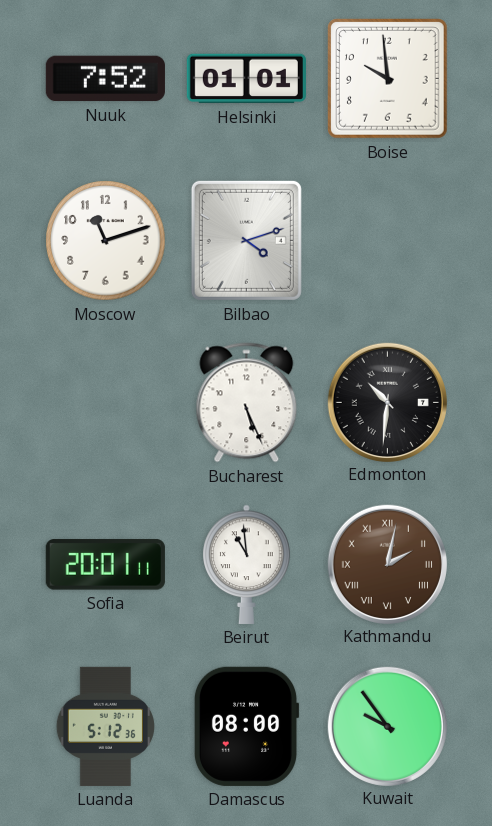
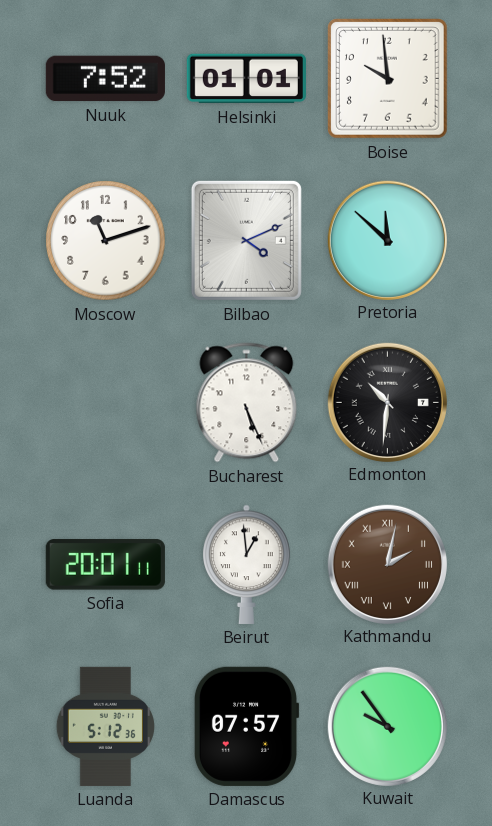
Bilbao: 4:12 -> 4:11 (246, 240)
Pretoria: none -> 11:52 (387, 240)
Beirut: 10:59 -> 12:59 (247, 564)
Damascus: 08:00 -> 07:57 (246, 726)
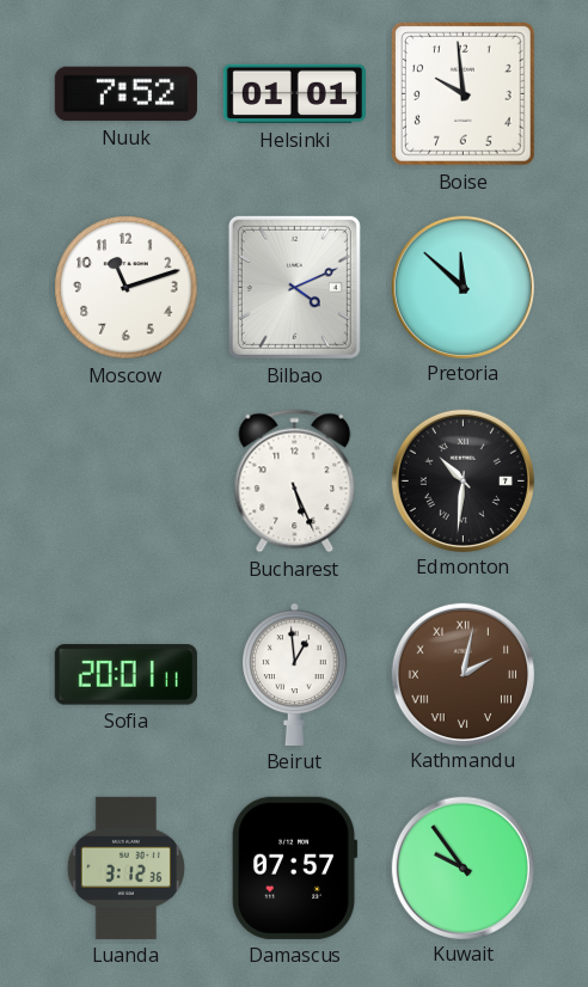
Luanda: 5:12 -> 3:12 (125, 868)
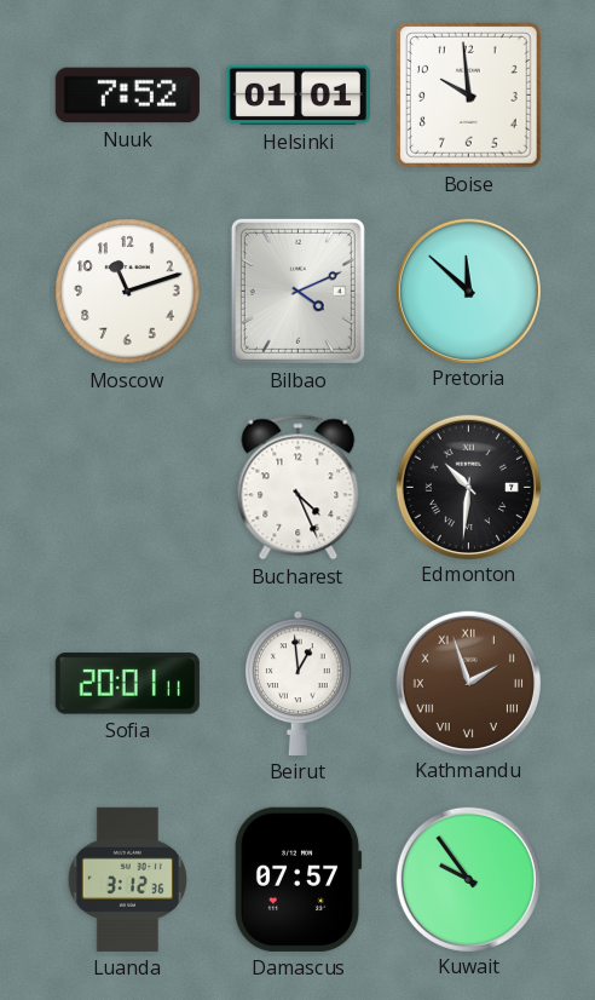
Bucharest: 5:26 -> 4:26 (299, 488)
Kathmandu: 2:02 -> 1:57 (468, 683)
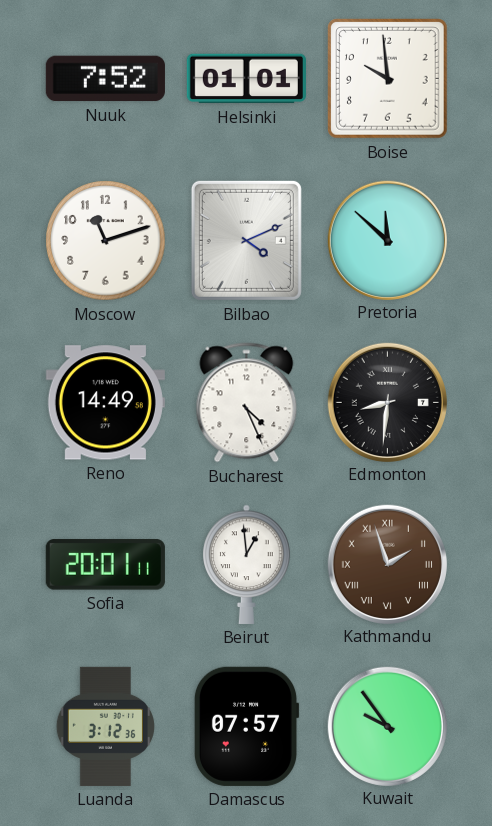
Reno: none -> 14:49 (105, 403)
Edmonton: 10:31 -> 8:31 (387, 402)
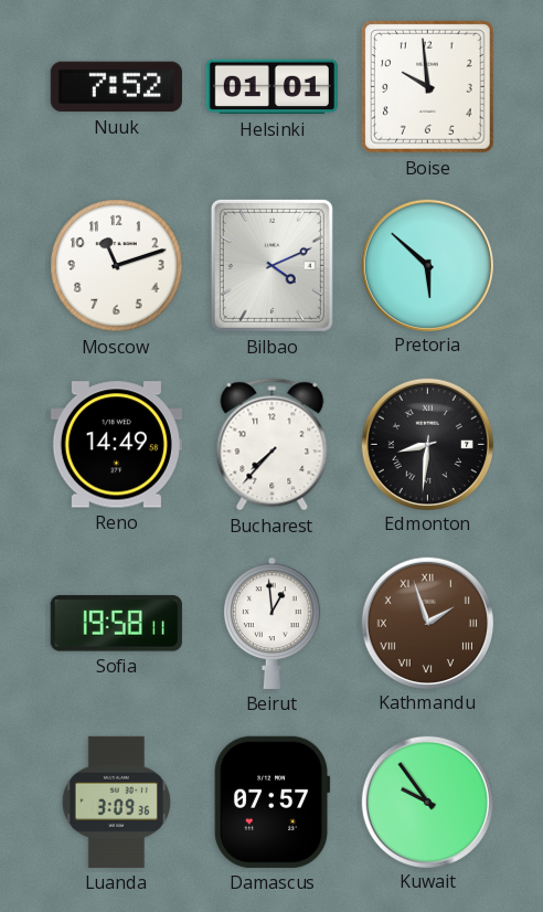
Pretoria: 11:52 -> 5:52 (427, 265)
Bucharest: 4:26 -> 7:37 (273, 445)
Sofia: 20:01 -> 19:58 (116, 624)
Luanda: 3:12 -> 3:09 (116, 802)
